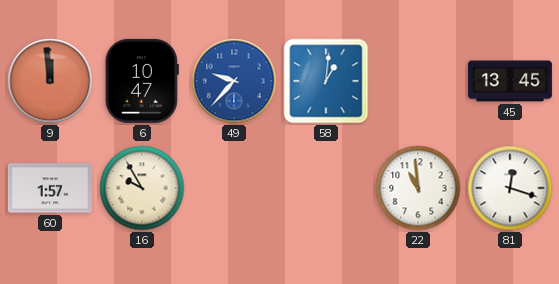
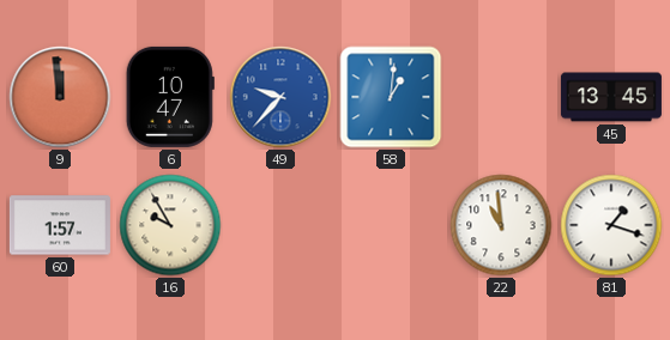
81: 12:18 -> 1:18 (611, 225)
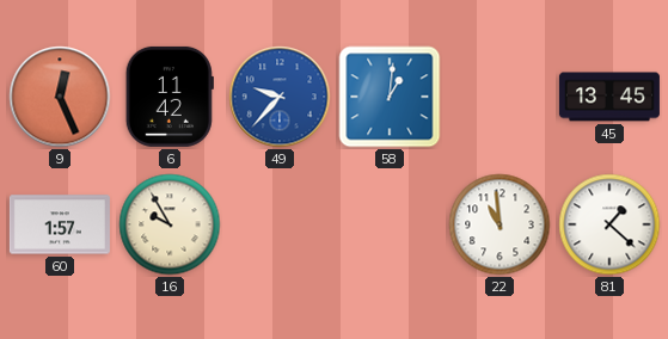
9: 11:59 -> 12:26 (60, 97)
6: 10:47 -> 11:42 (170, 97)
81: 1:18 -> 1:22 (609, 224)
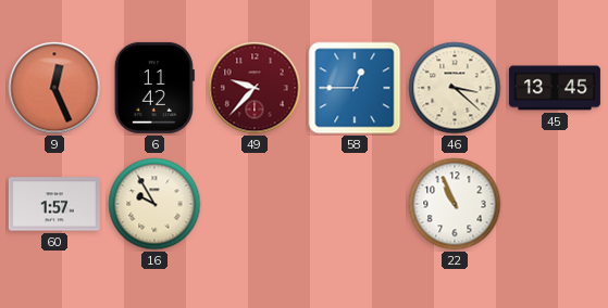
49 dial: blue -> burgundy (255, 88)
58: 1:01 -> 12:45 (355, 88)
46: none -> 3:22 (455, 88)
22: 10:59 -> 10:56 (455, 204)
81: 1:22 -> none (609, 224)
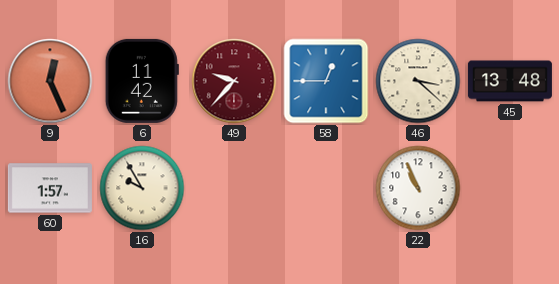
45: 13:45 -> 13:48 (510, 81)
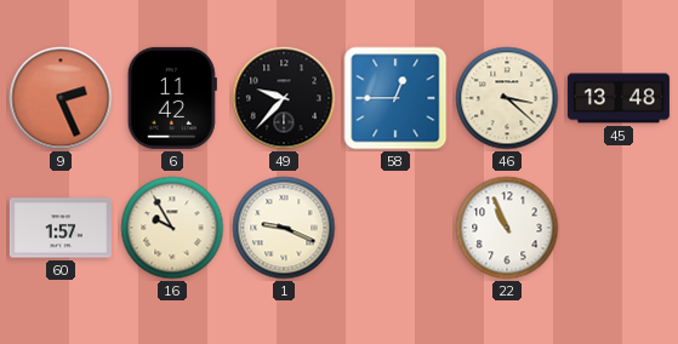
9: 12:26 -> 2:26 (61, 98)
49 dial: burgundy -> black (284, 98)
1: none -> 9:19 (284, 228)
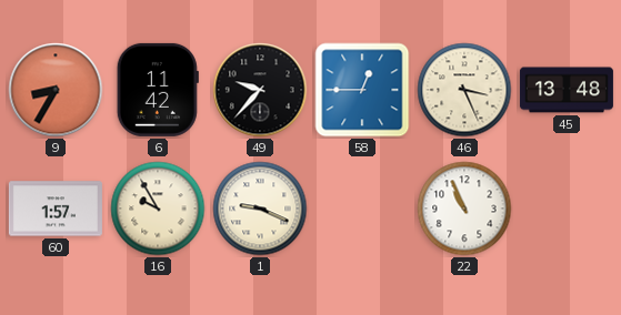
9: 2:26 -> 8:35 (56, 90)
46: 3:22 -> 3:26 (464, 90)
